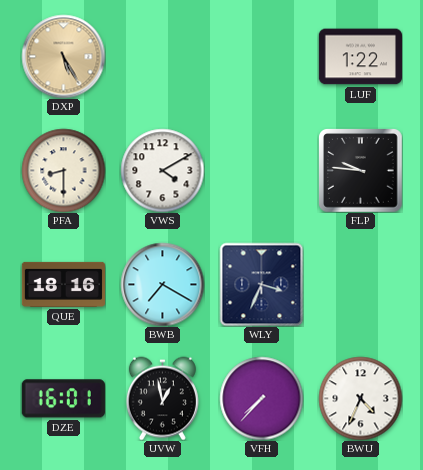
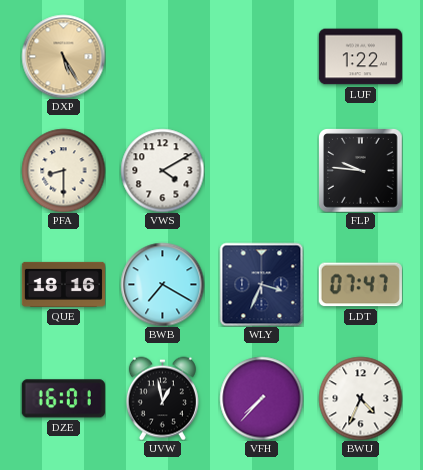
LDT: none -> 07:47 (360, 285)
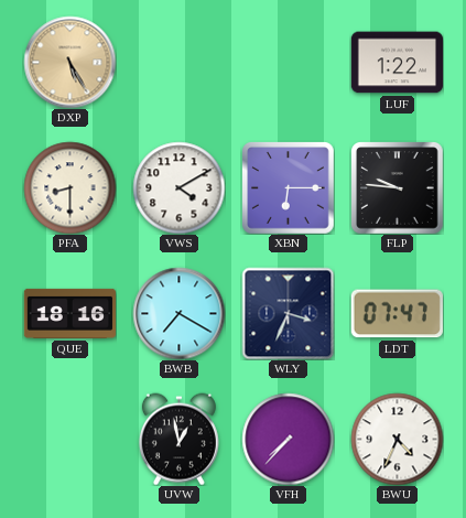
XBN: none -> 6:15 (288, 187)
DZE: 16:01 -> none (63, 399)
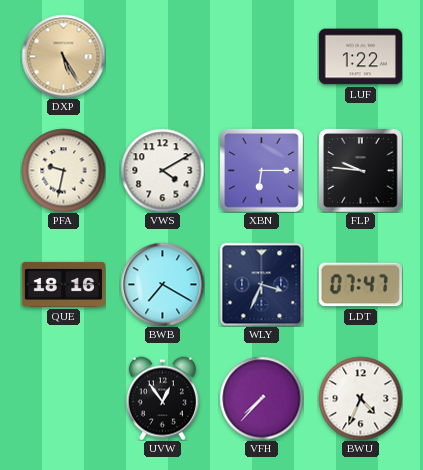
PFA: 8:30 -> 9:32 (63, 170)
UVW: 12:58 -> 12:54 (162, 398)
